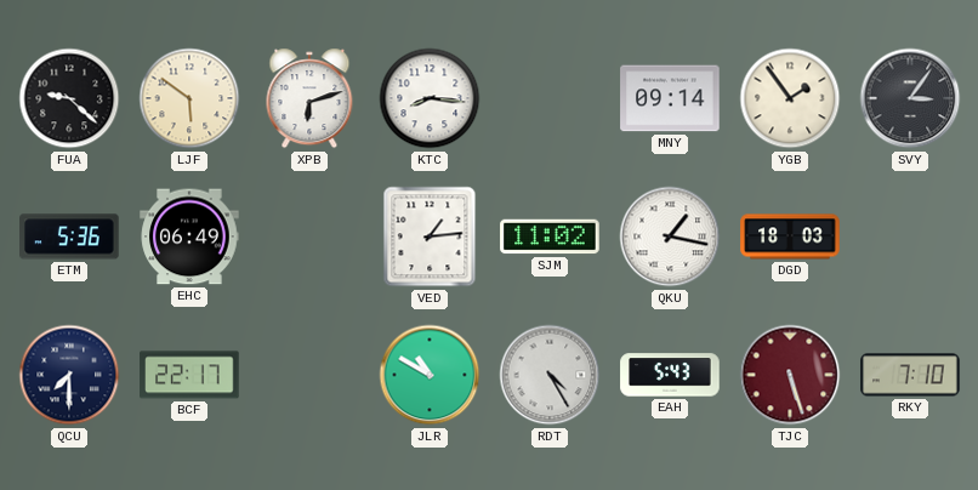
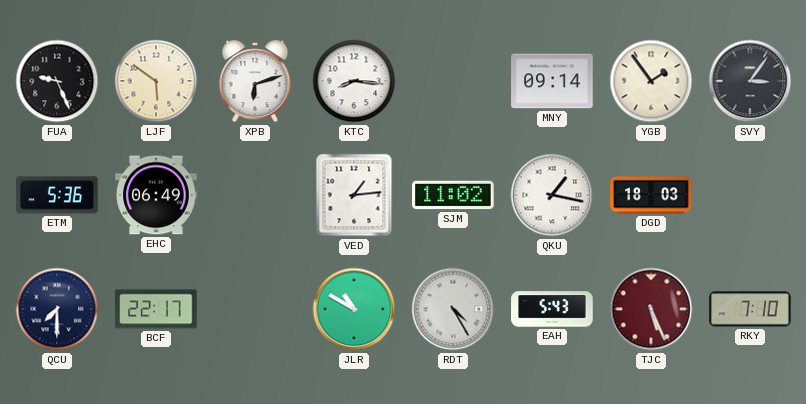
FUA: 9:22 -> 9:26 (57, 81)
TJC: 5:27 -> 5:26 (651, 309)
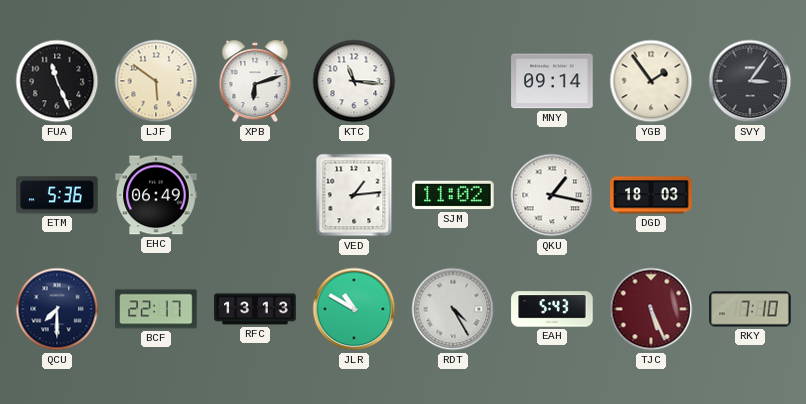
FUA: 9:26 -> 11:26 (57, 81)
KTC: 8:16 -> 11:16 (354, 81)
RFC: none -> 13:13 (255, 309)
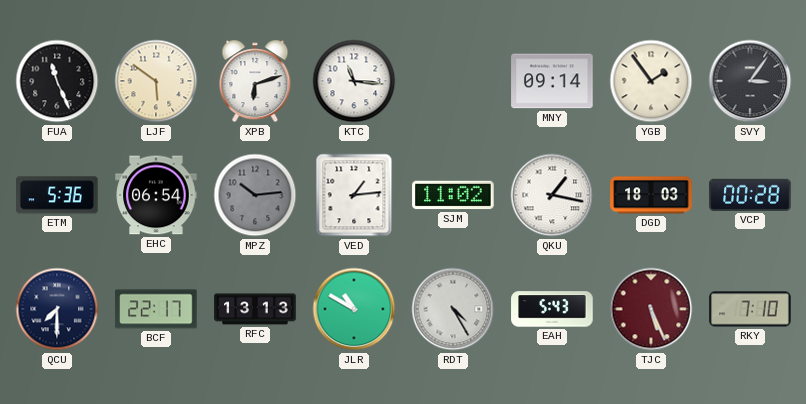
EHC: 06:49 -> 06:54 (156, 195)
MPZ: none -> 10:14 (255, 195)
VCP: none -> 00:28 (750, 195)
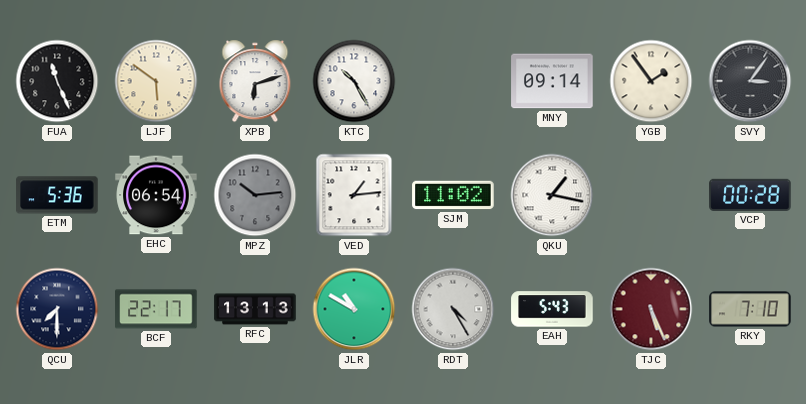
KTC: 11:16 -> 10:25 (354, 81)
DGD: 18:03 -> none (651, 195)
